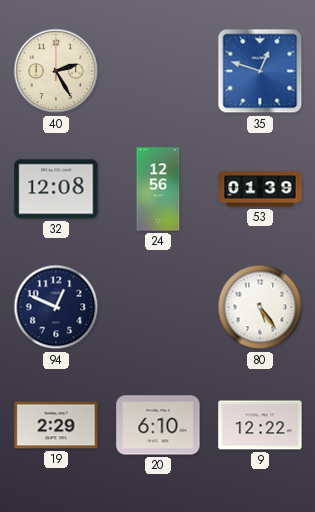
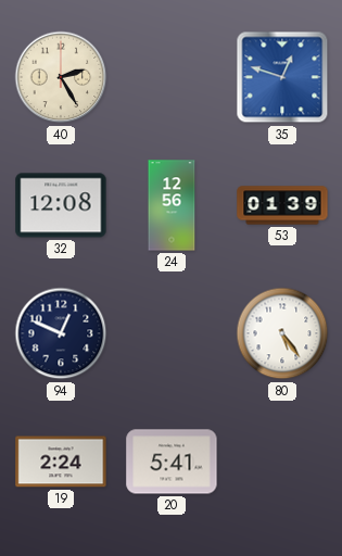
19: 2:29 -> 2:24 (61, 462)
20: 6:10 -> 5:41 (172, 462)
9: 12:22 -> none (260, 425)
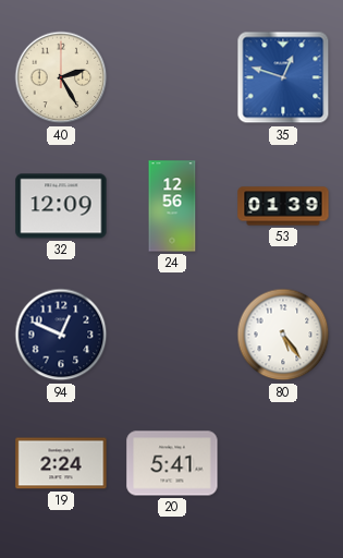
32: 12:08 -> 12:09 (61, 206)
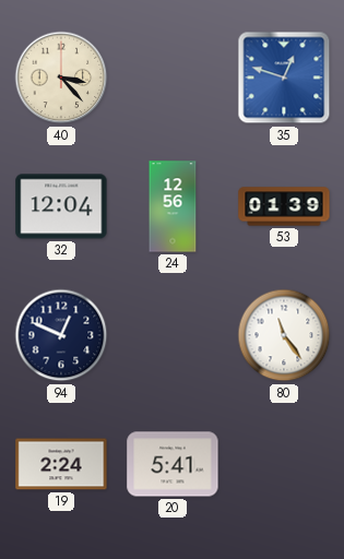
40: 2:25 -> 3:23 (61, 78)
32: 12:09 -> 12:04 (61, 206)
80: 5:24 -> 11:24 (284, 335)
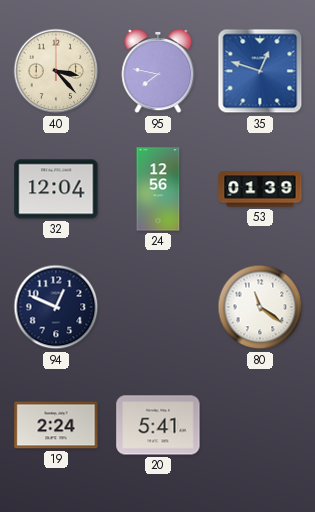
95: none -> 7:47 (158, 72)
80: 11:24 -> 11:21 (260, 307)
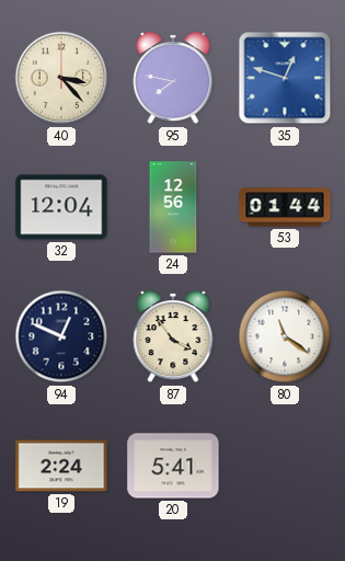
53: 01:39 -> 01:44 (285, 207)
87: none -> 3:54 (173, 337)
